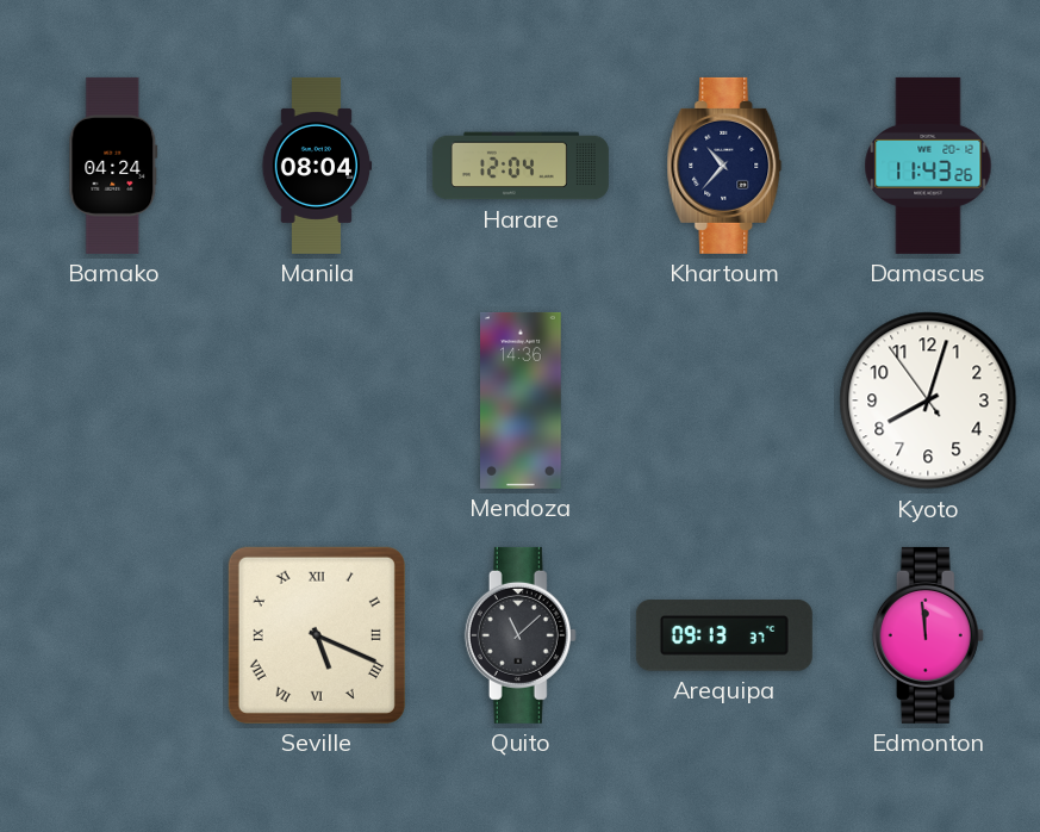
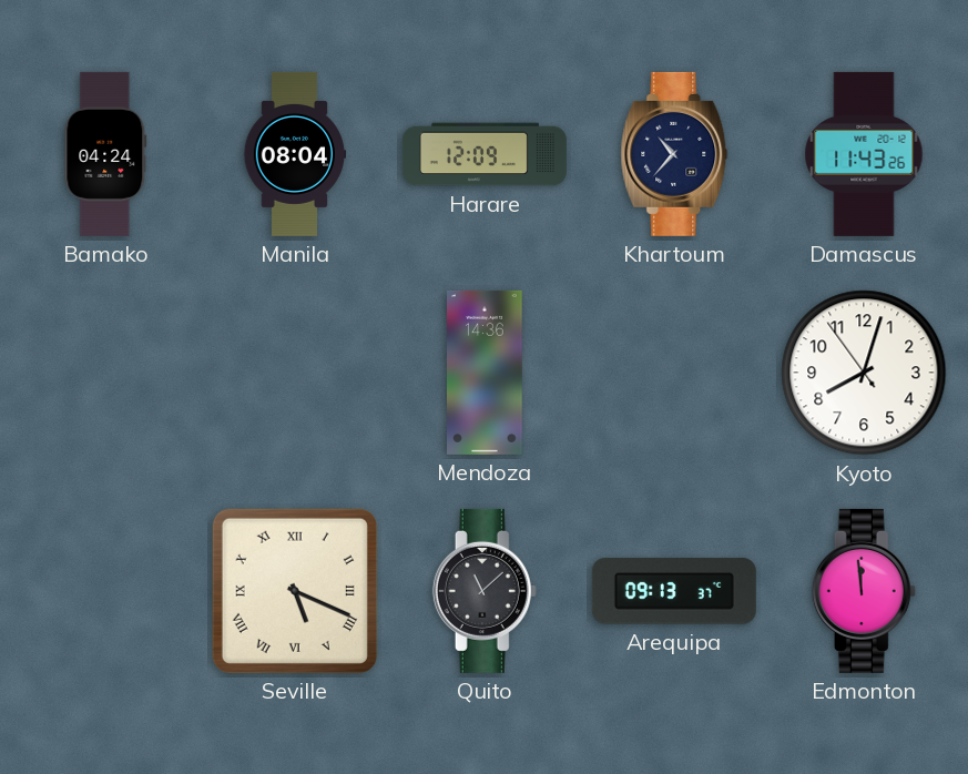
Harare: 12:04 -> 12:09 (485, 154)
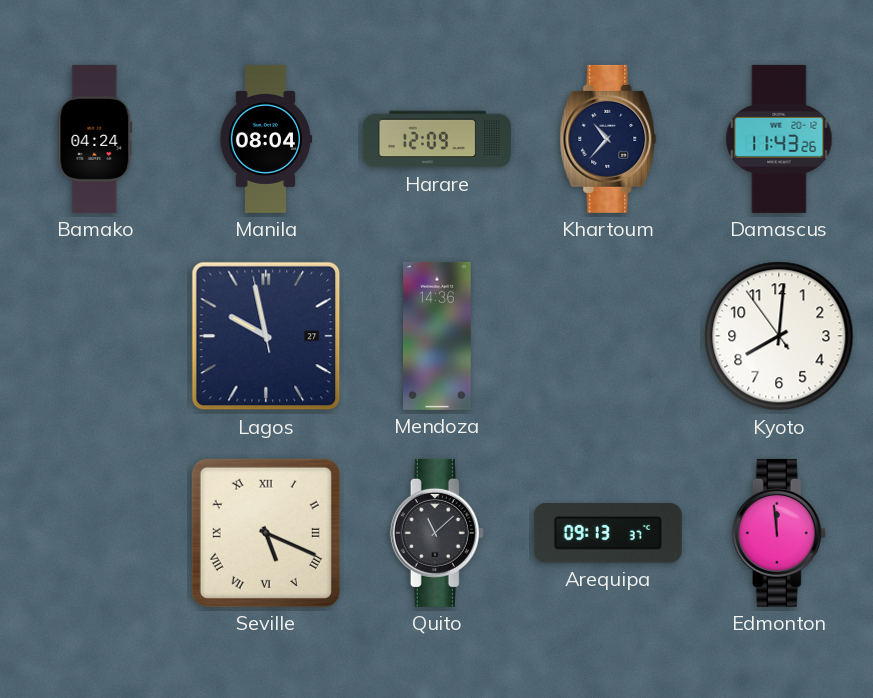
Lagos: none -> 9:57 (266, 336)
Kyoto: 8:02 -> 8:00 (779, 336)
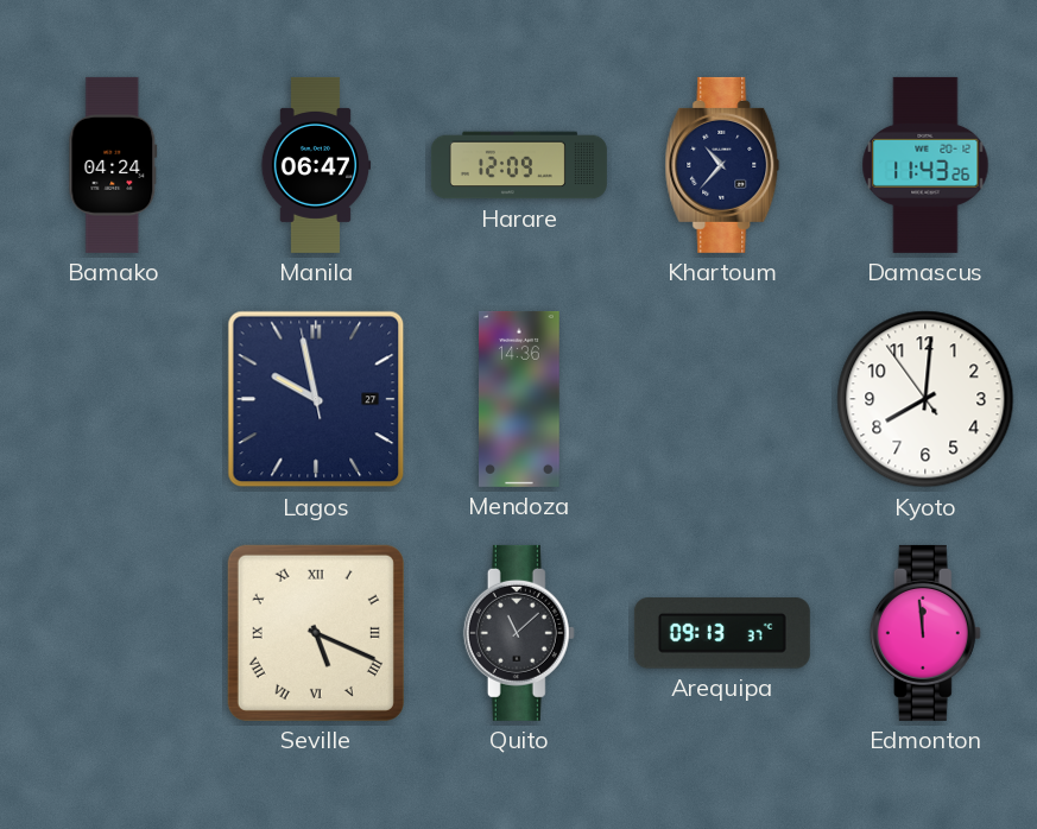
Manila: 08:04 -> 06:47 (316, 165)
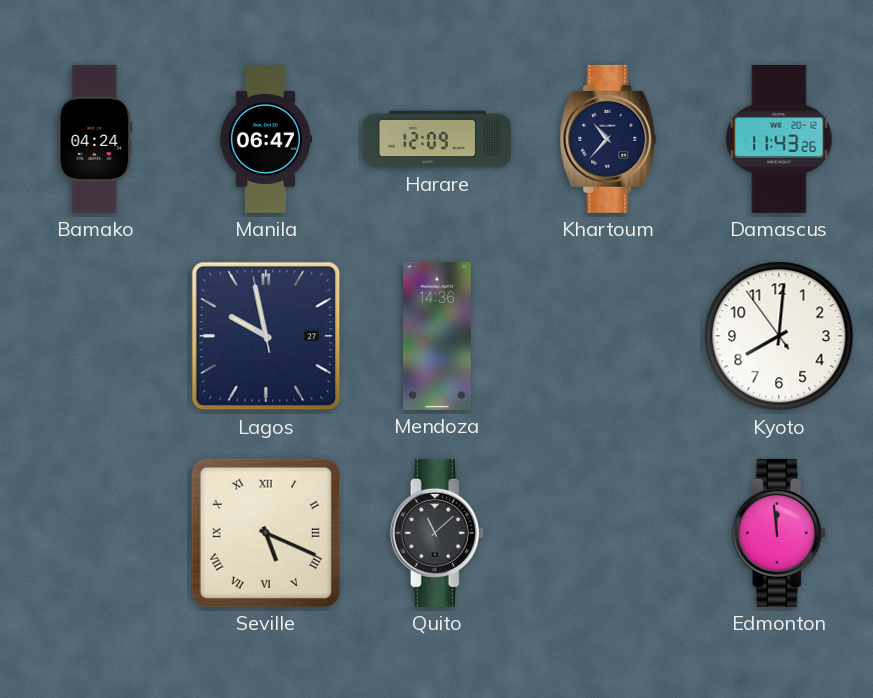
Arequipa: 09:13 -> none (722, 633)
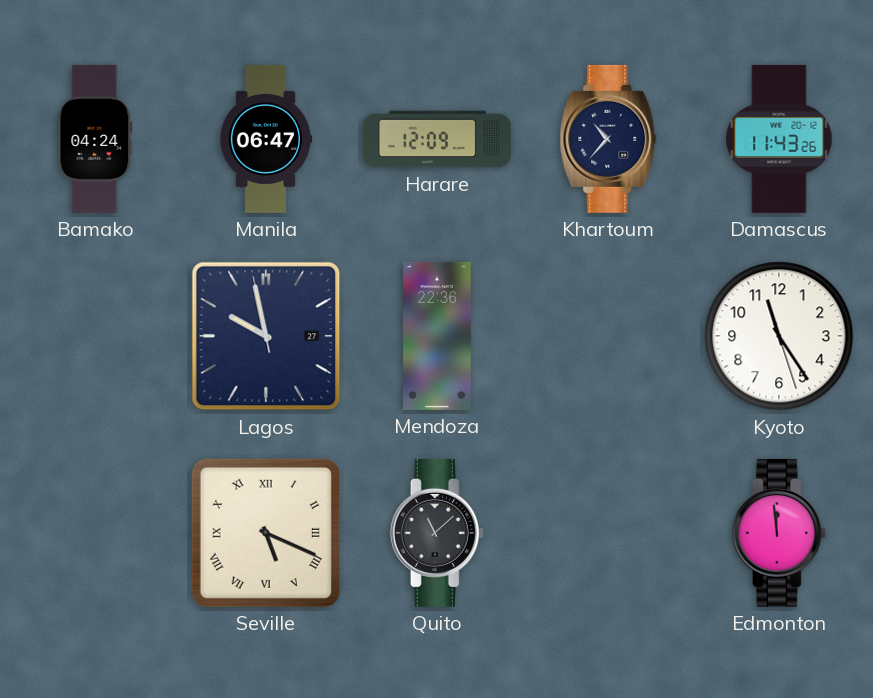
Mendoza: 14:36 -> 22:36 (438, 336)
Kyoto: 8:00 -> 11:24 (779, 336)
